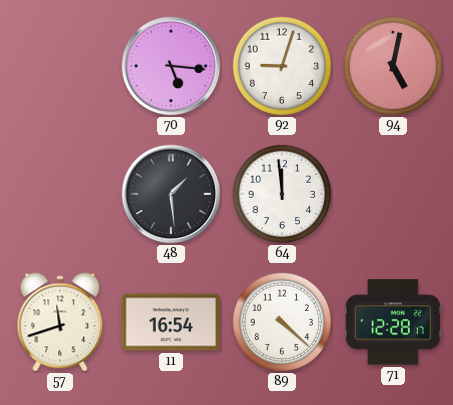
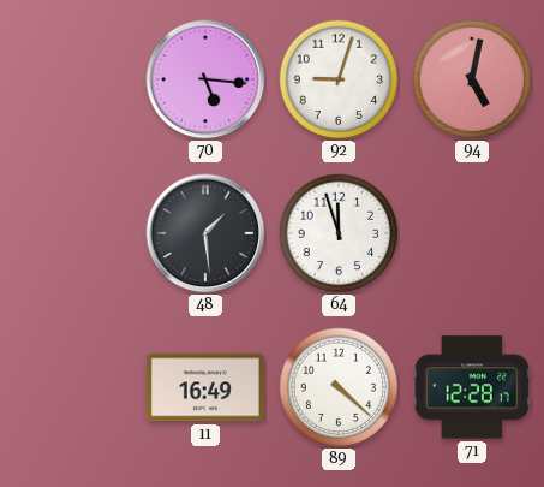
64: 11:59 -> 11:57 (339, 233)
57: 11:42 -> none (60, 322)
11: 16:54 -> 16:49 (205, 387)
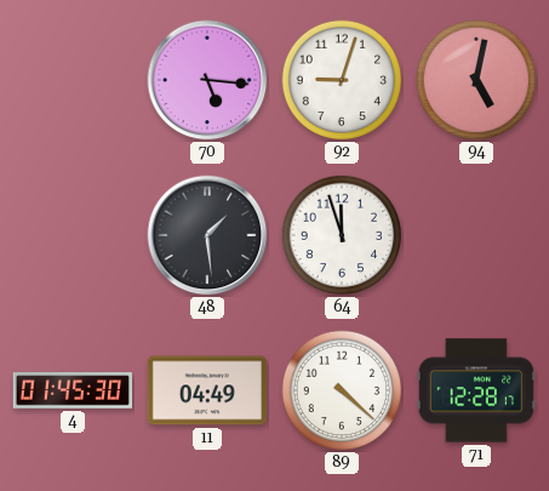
4: none -> 01:45 (73, 390)
11: 16:49 -> 04:49 (207, 390)
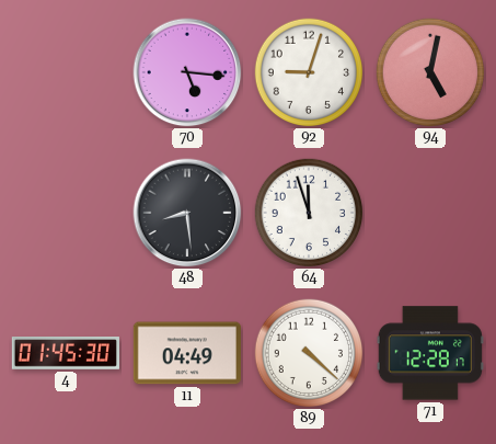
48: 1:29 -> 8:29 (187, 213)
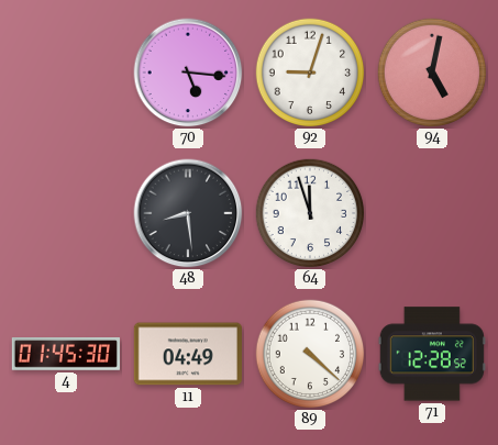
71: 12:28:17 -> 12:28:52 (432, 354)
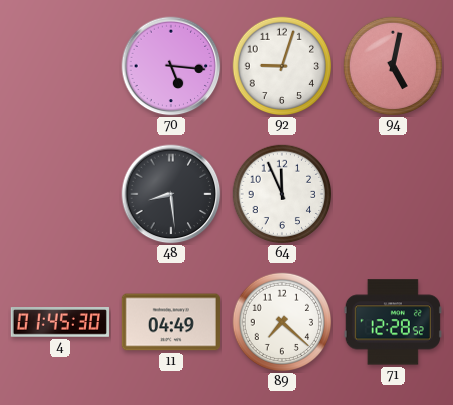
64: 11:57 -> 11:56 (282, 194)
89: 4:22 -> 7:22 (282, 322)
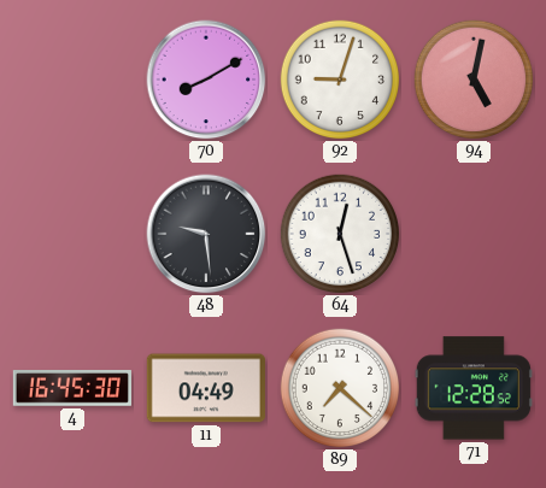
70: 5:16 -> 8:10 (206, 80)
48: 8:29 -> 9:29 (206, 234)
64: 11:56 -> 12:27 (340, 234)
4: 01:45 -> 16:45 (72, 388)
